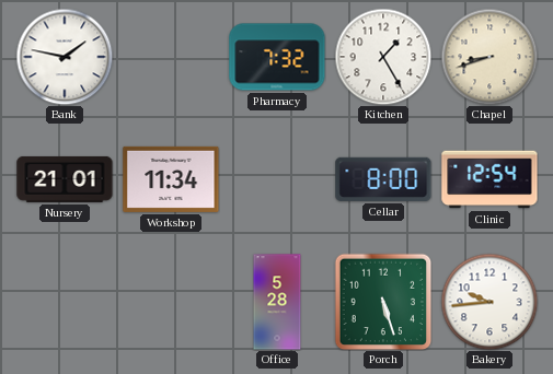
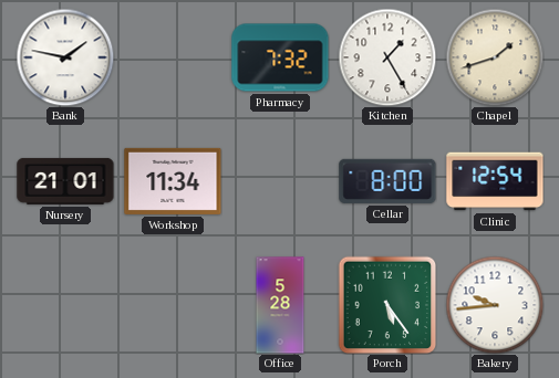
Chapel: 8:42 -> 1:42 (495, 57)
Porch: 5:27 -> 5:24 (387, 305)
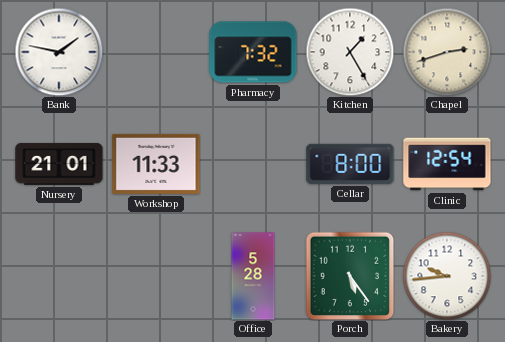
Chapel: 1:42 -> 2:42 (447, 52)
Workshop: 11:34 -> 11:33 (156, 164)
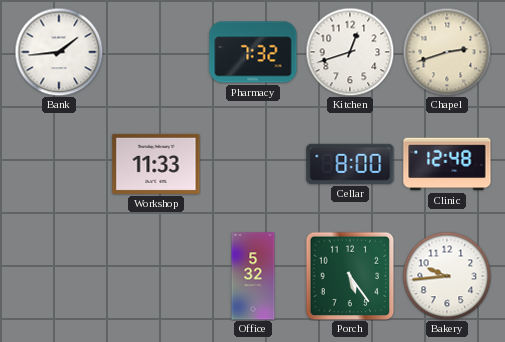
Bank: 1:47 -> 1:44 (59, 52)
Kitchen: 1:25 -> 12:42 (350, 52)
Nursery: 21:01 -> none (59, 164)
Clinic: 12:54 -> 12:48 (447, 164)
Office: 5:28 -> 5:32 (253, 276)
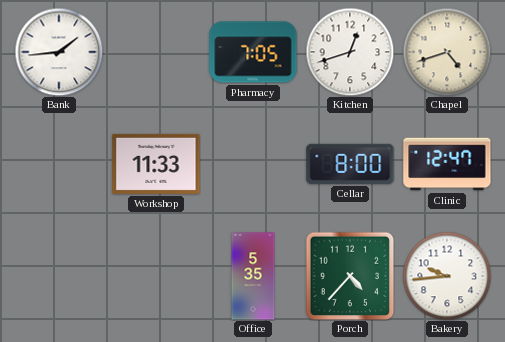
Pharmacy: 7:32 -> 7:05 (253, 52)
Chapel: 2:42 -> 4:42 (447, 52)
Clinic: 12:48 -> 12:47 (447, 164)
Office: 5:32 -> 5:35 (253, 276)
Porch: 5:24 -> 4:37 (350, 276)
